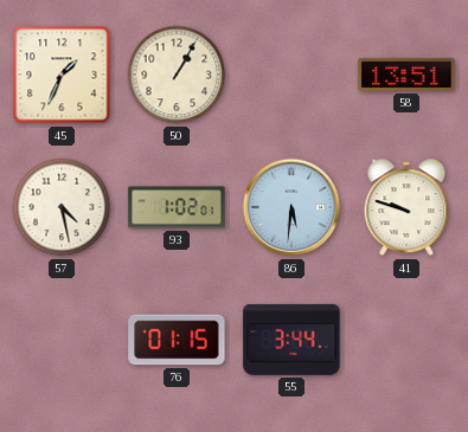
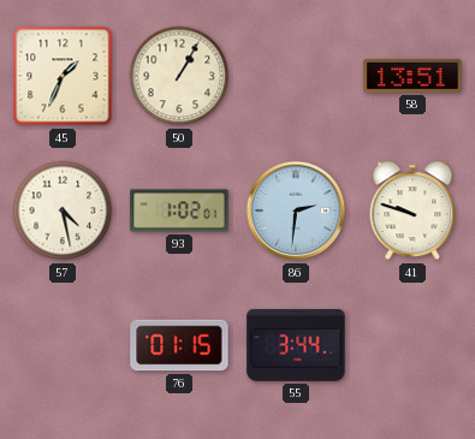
86: 5:31 -> 2:31 (296, 210)
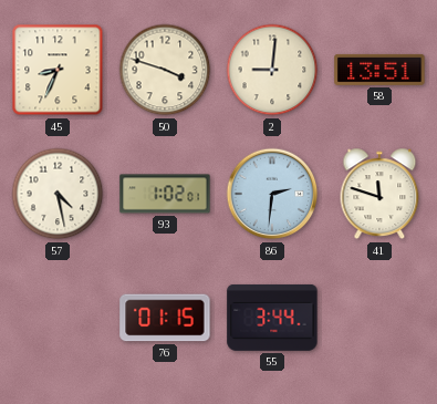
45: 1:34 -> 8:34 (58, 70)
50: 1:05 -> 3:48 (165, 70)
2: none -> 9:01 (272, 70)
41: 9:48 -> 11:48 (379, 194)
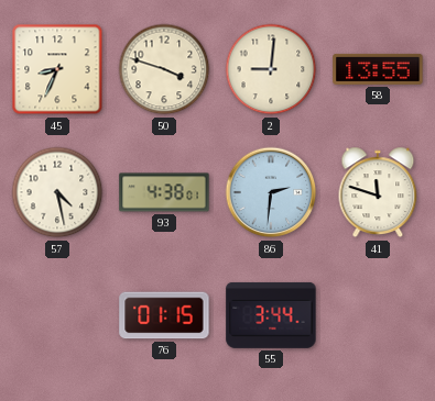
58: 13:51 -> 13:55 (378, 69)
93: 1:02 -> 4:38 (164, 192)
